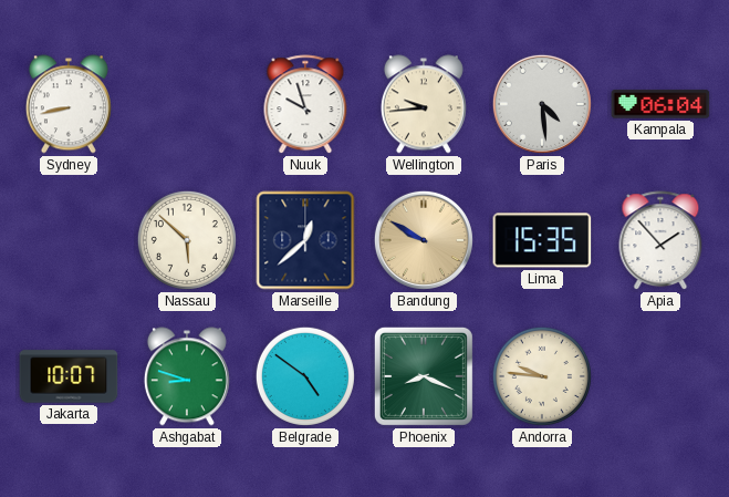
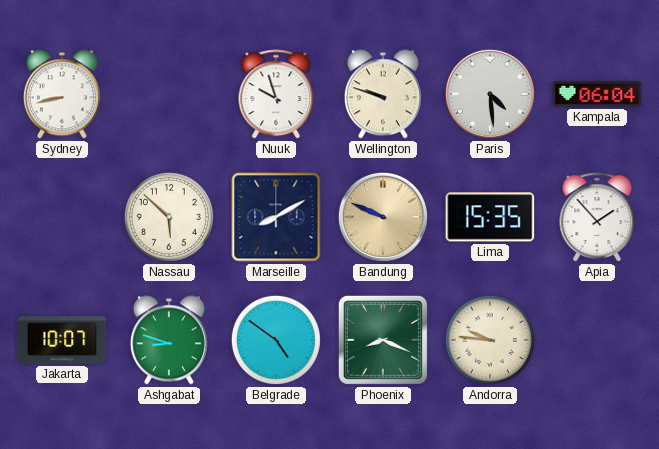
Wellington: 9:44 -> 9:48 (383, 94)
Marseille: 12:38 -> 8:10 (276, 217)
Bandung: 9:50 -> 9:49 (383, 217)
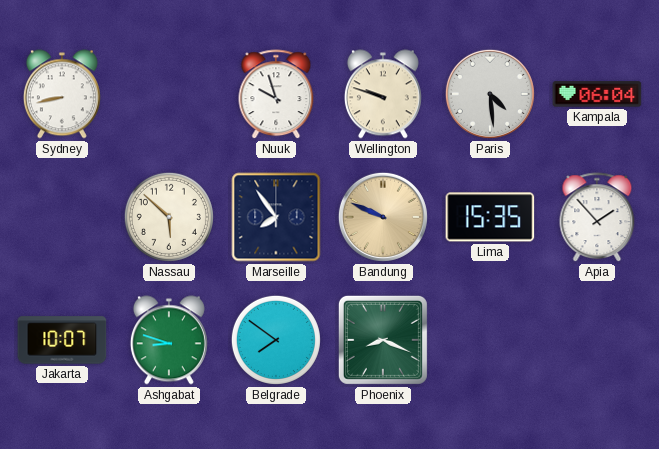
Marseille: 8:10 -> 7:54 (276, 217)
Belgrade: 4:51 -> 7:51 (276, 340)
Andorra: 9:46 -> none (490, 340)
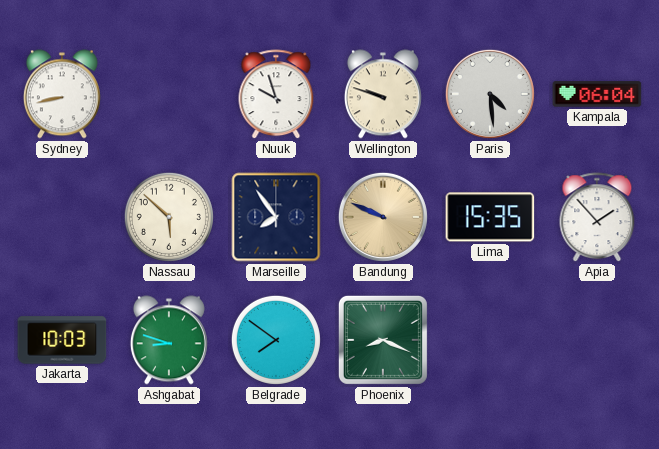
Jakarta: 10:07 -> 10:03 (62, 340)
